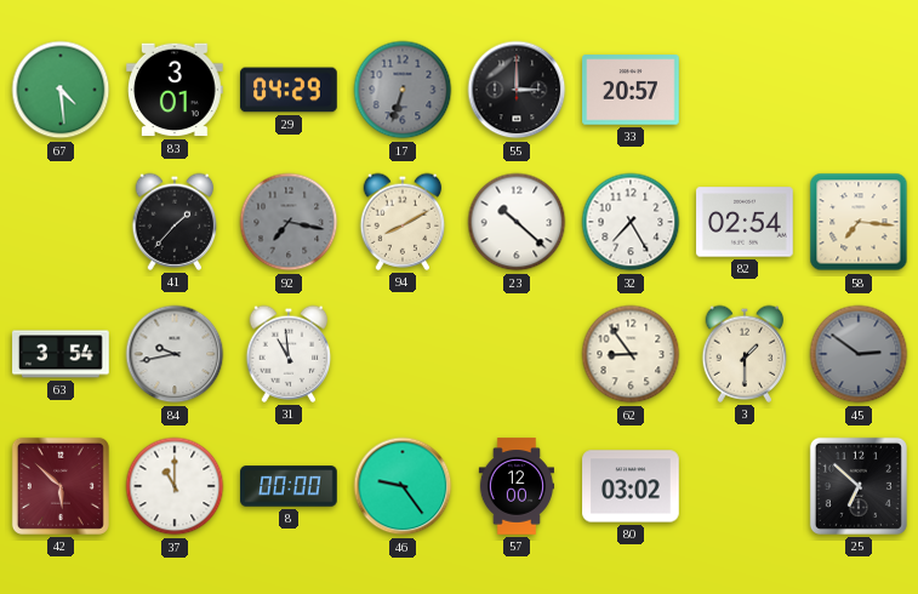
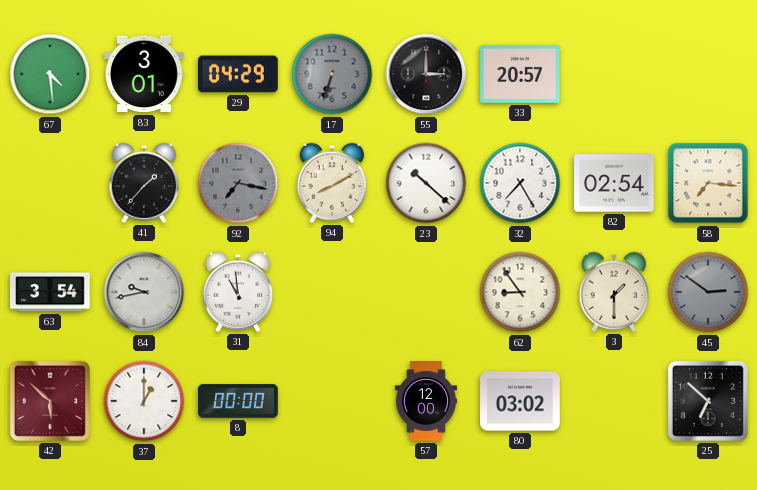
37: 11:00 -> 1:00 (144, 401)
46: 9:24 -> none (403, 486)
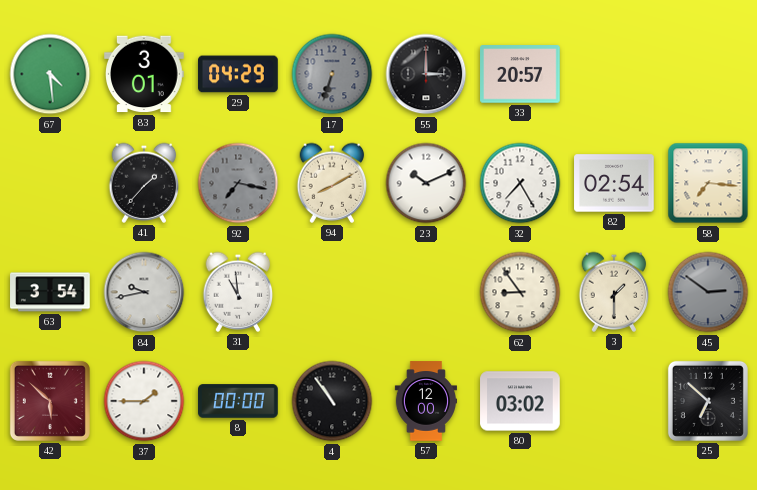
23: 10:22 -> 10:11 (426, 183)
37: 1:00 -> 1:45 (144, 401)
4: none -> 10:54 (332, 401)
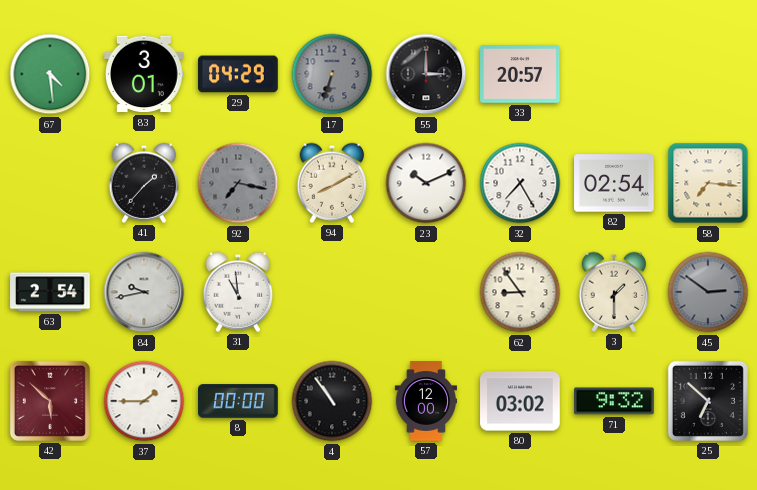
63: 3:54 -> 2:54 (50, 292)
71: none -> 9:32 (614, 401)
